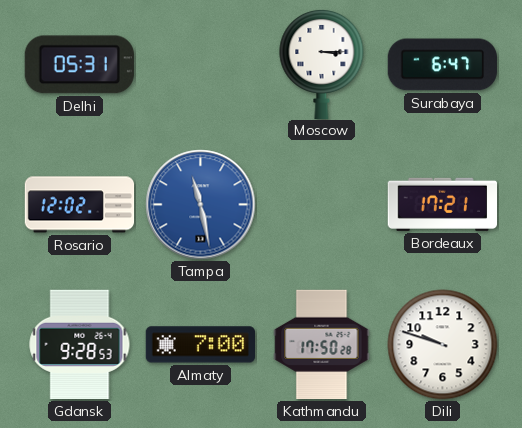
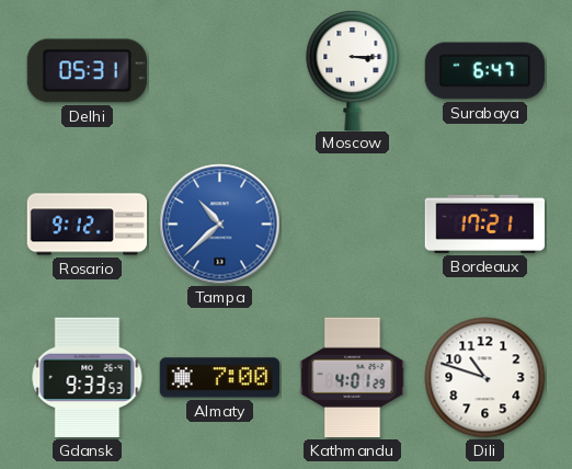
Rosario: 12:02 -> 9:12 (88, 225)
Tampa: 11:28 -> 10:38 (220, 225)
Gdansk: 9:28 -> 9:33 (88, 377)
Kathmandu: 17:50 -> 4:01 (353, 378)
Dili: 9:48 -> 10:48 (485, 378)
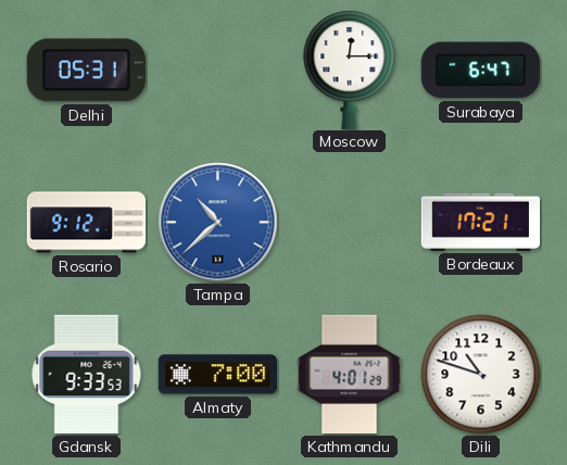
Moscow: 3:15 -> 12:15 (350, 68)
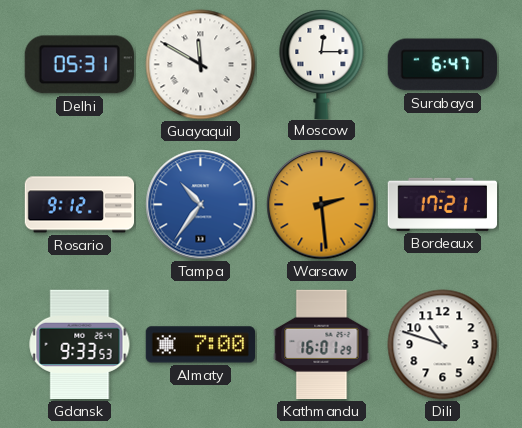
Guayaquil: none -> 11:50 (201, 65)
Tampa: 10:38 -> 10:36 (201, 205)
Warsaw: none -> 2:29 (322, 205)
Kathmandu: 4:01 -> 16:01 (322, 345)
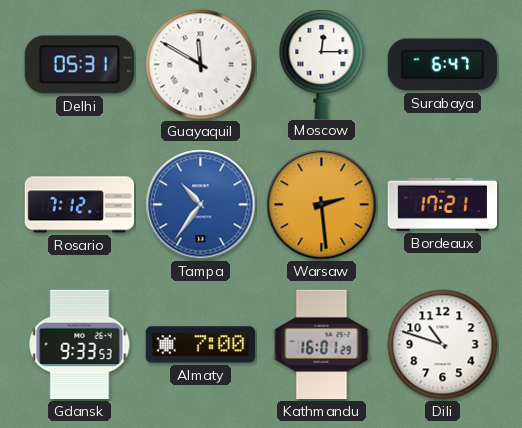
Rosario: 9:12 -> 7:12 (80, 205)
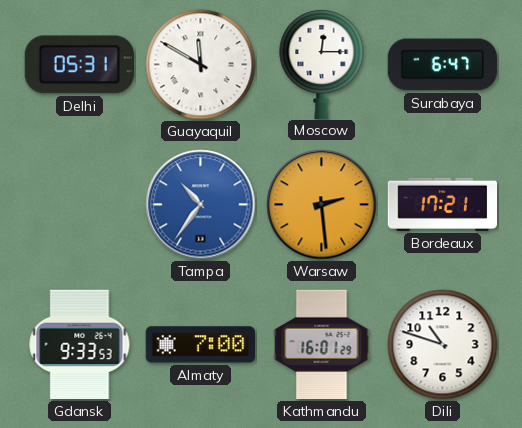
Rosario: 7:12 -> none (80, 205)
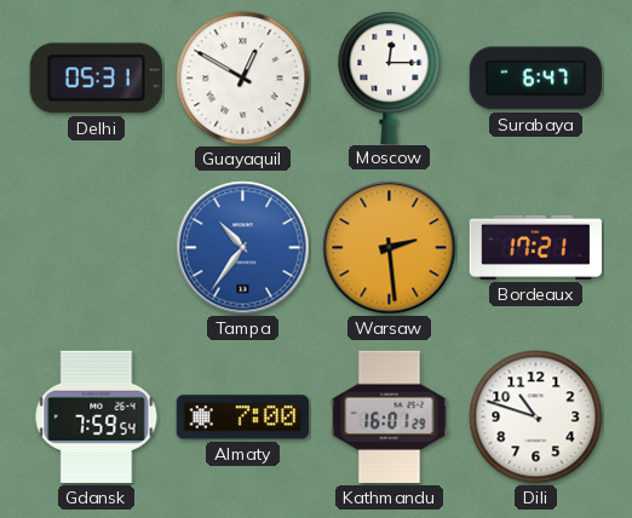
Guayaquil: 11:50 -> 12:50 (243, 79)
Gdansk: 9:33 -> 7:59 (97, 416)
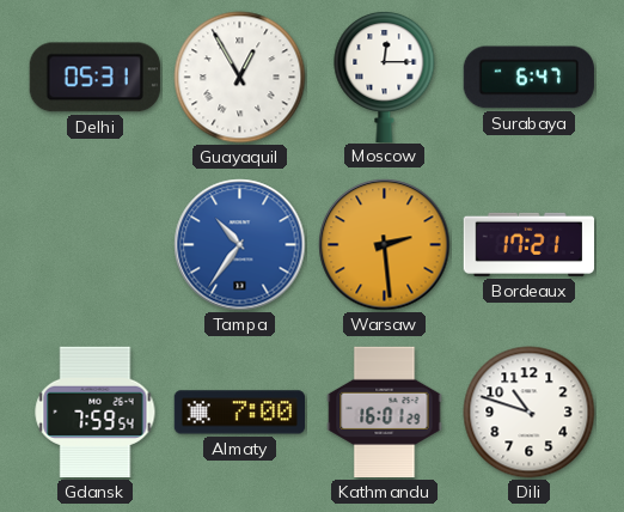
Guayaquil: 12:50 -> 12:55 (240, 78)
